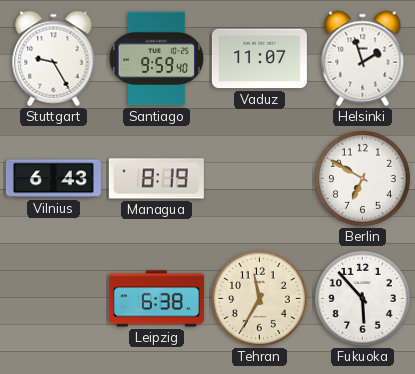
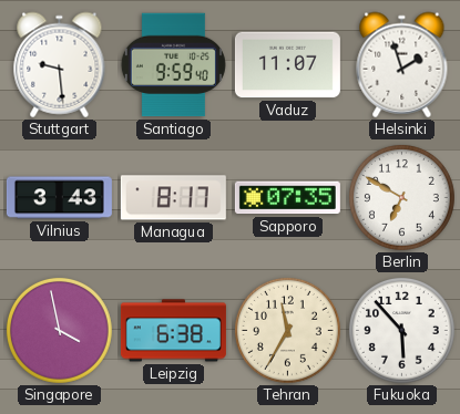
Stuttgart: 9:25 -> 9:29 (60, 65)
Vilnius: 6:43 -> 3:43 (59, 198)
Managua: 8:19 -> 8:17 (173, 198)
Sapporo: none -> 07:35 (287, 198)
Singapore: none -> 3:58 (59, 330)
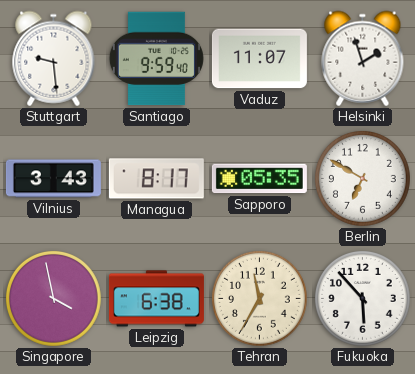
Sapporo: 07:35 -> 05:35 (259, 179)
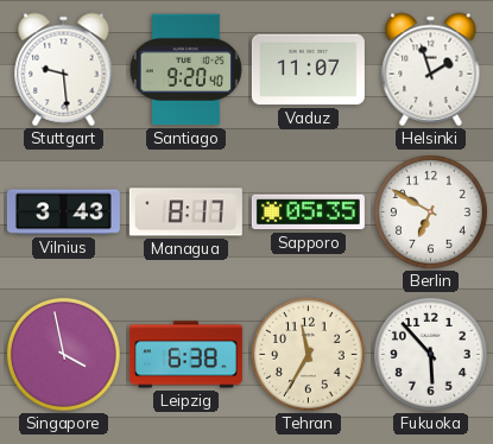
Santiago: 9:59 -> 9:20 (185, 70)
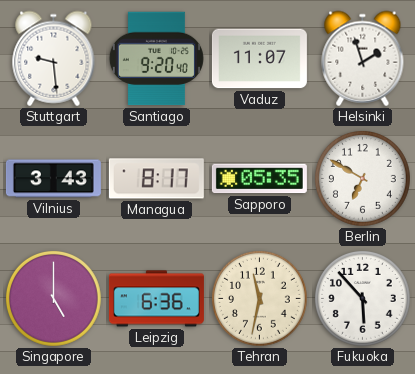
Singapore: 3:58 -> 5:00 (53, 298)
Leipzig: 6:38 -> 6:36 (156, 299)
Tehran: 11:35 -> 11:32 (259, 298)
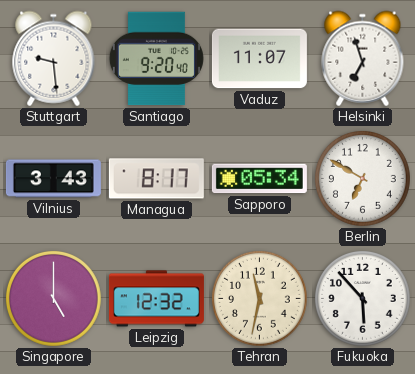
Helsinki: 1:57 -> 6:57 (363, 59)
Sapporo: 05:35 -> 05:34 (259, 179)
Leipzig: 6:36 -> 12:32 (156, 299)
